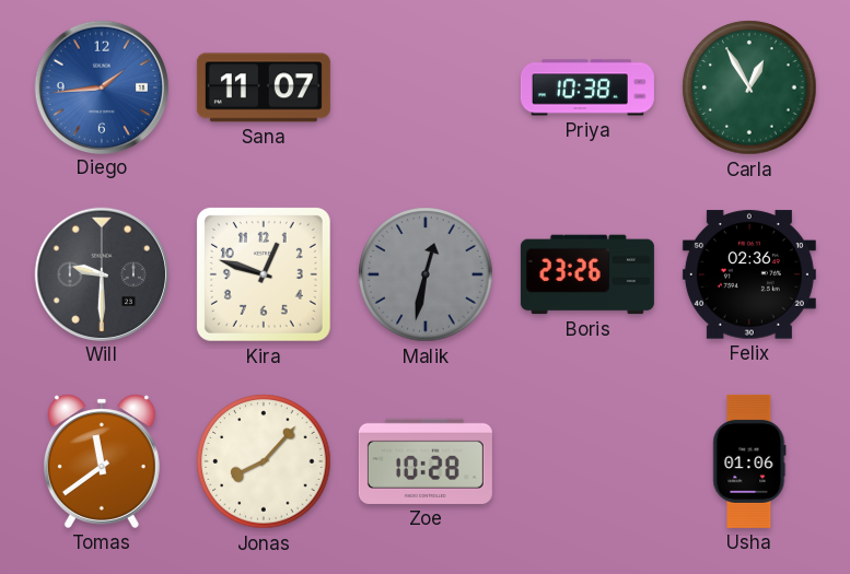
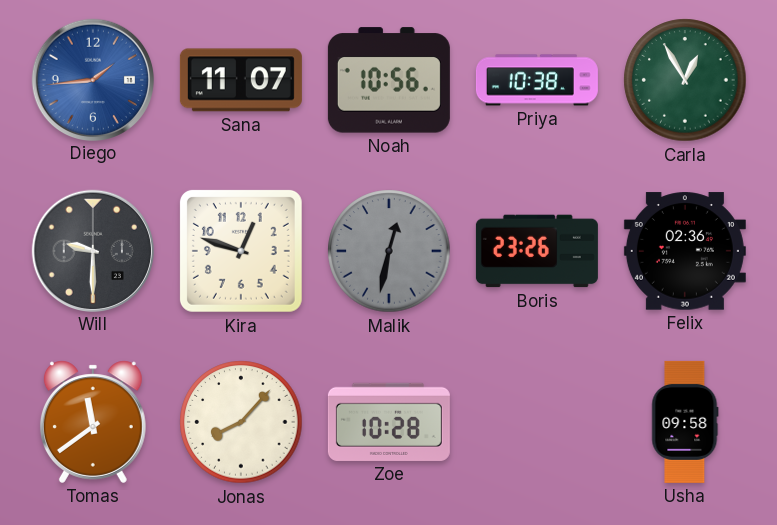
Noah: none -> 10:56 (389, 80)
Usha: 01:06 -> 09:58 (685, 422)
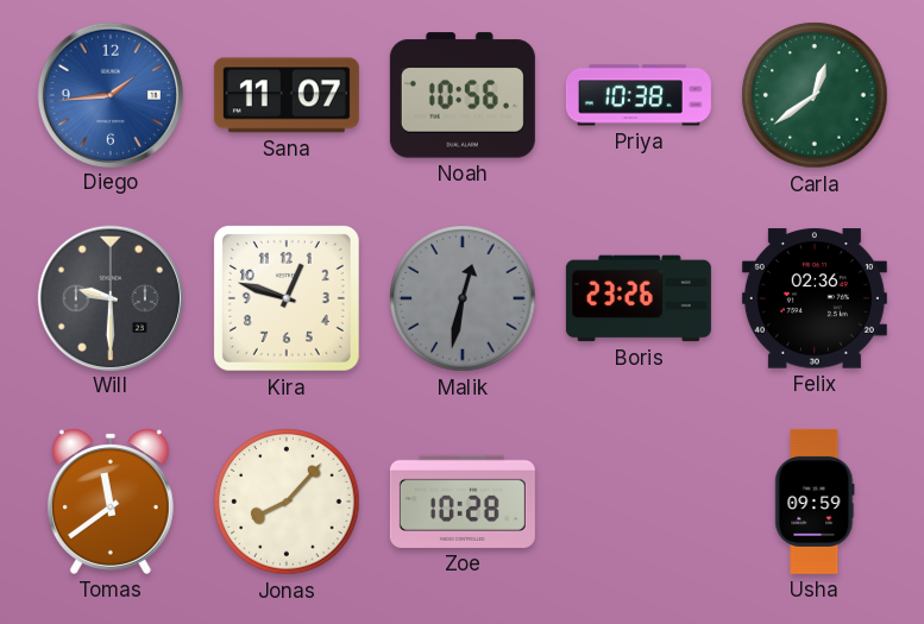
Carla: 12:55 -> 12:39 (815, 95)
Usha: 09:58 -> 09:59 (815, 502)
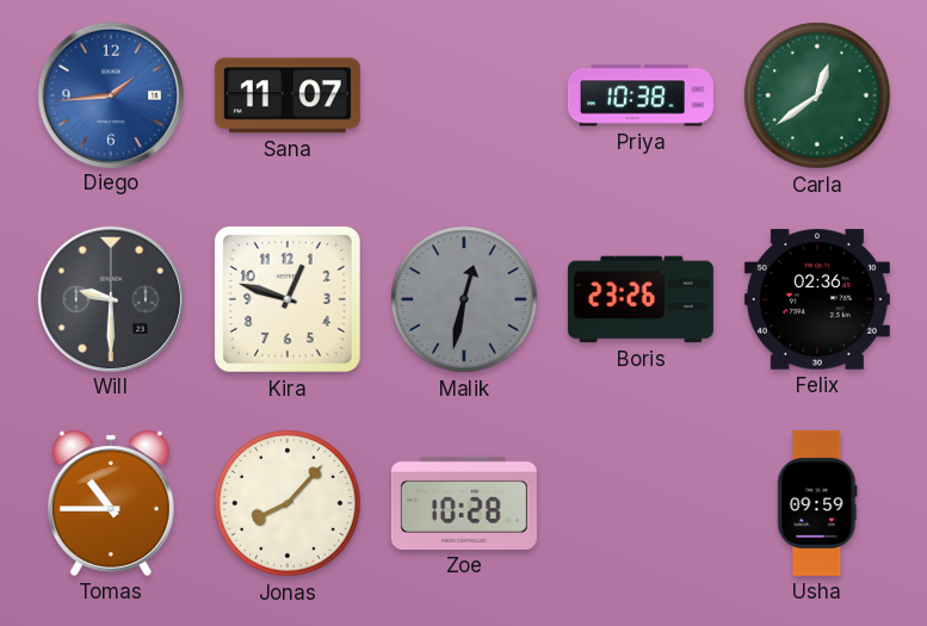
Noah: 10:56 -> none (463, 95)
Tomas: 11:39 -> 10:45 (111, 503)
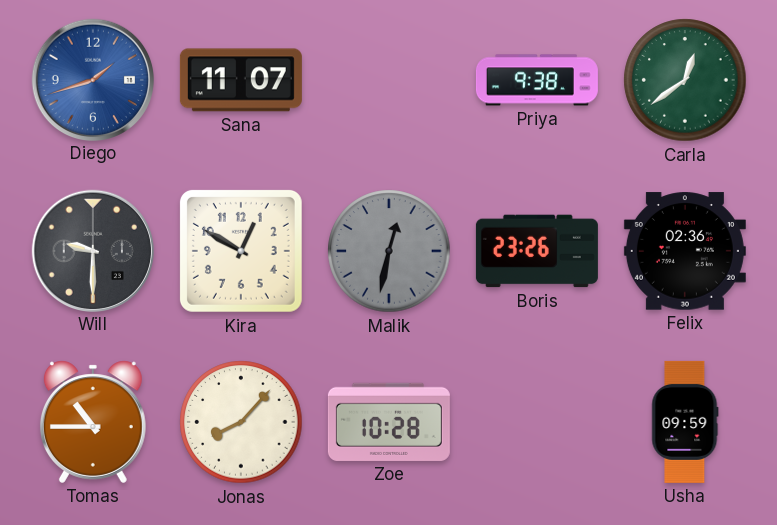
Diego: 1:44 -> 1:42 (92, 79)
Priya: 10:38 -> 9:38 (537, 80)
Kira: 12:48 -> 12:50 (241, 251)
